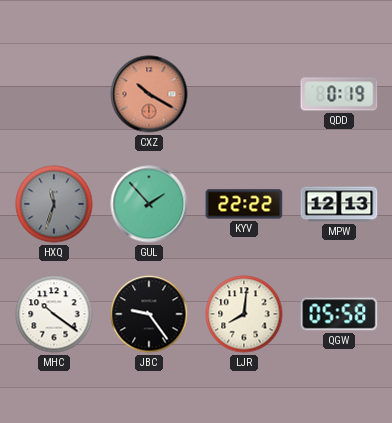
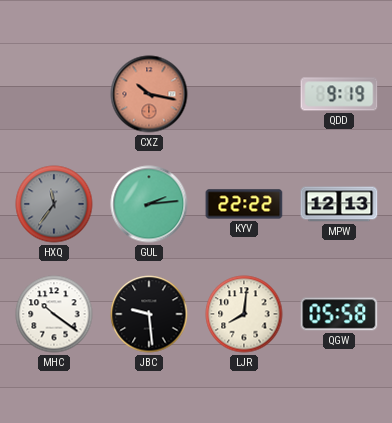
CXZ: 10:20 -> 10:17 (149, 94)
QDD: 0:19 -> 9:19 (339, 94)
HXQ: 11:33 -> 11:36 (54, 204)
GUL: 1:53 -> 2:14 (149, 204)
JBC: 9:24 -> 9:29 (149, 314)
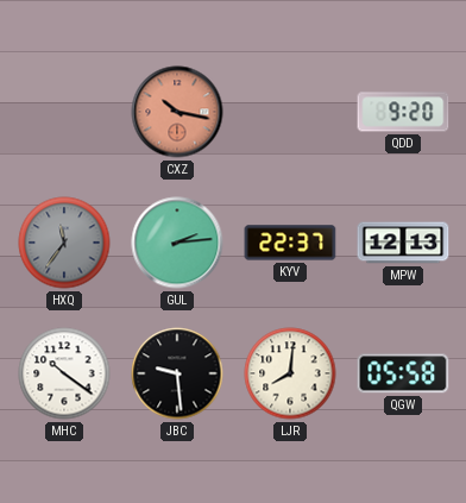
QDD: 9:19 -> 9:20 (403, 112)
KYV: 22:22 -> 22:37 (290, 243)
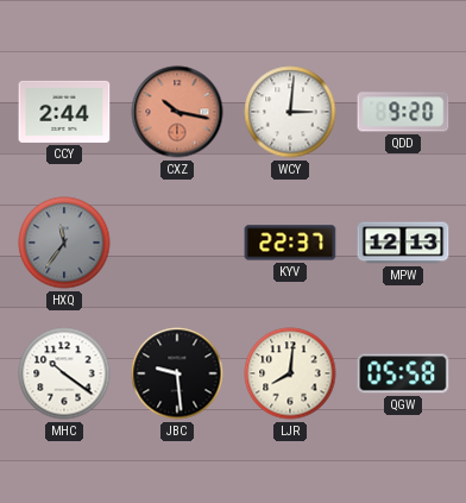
CCY: none -> 2:44 (64, 112)
WCY: none -> 3:01 (290, 112)
GUL: 2:14 -> none (177, 243)
